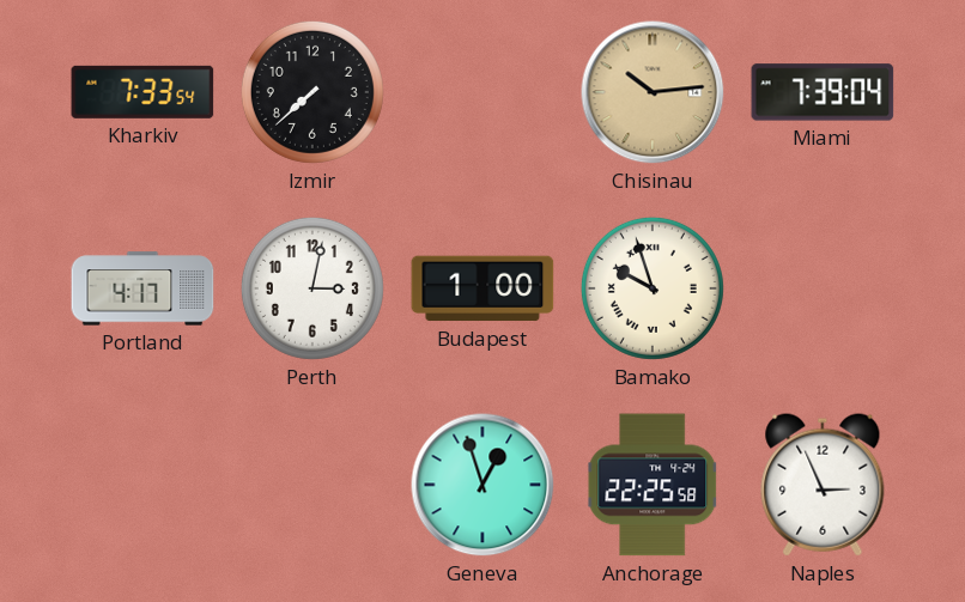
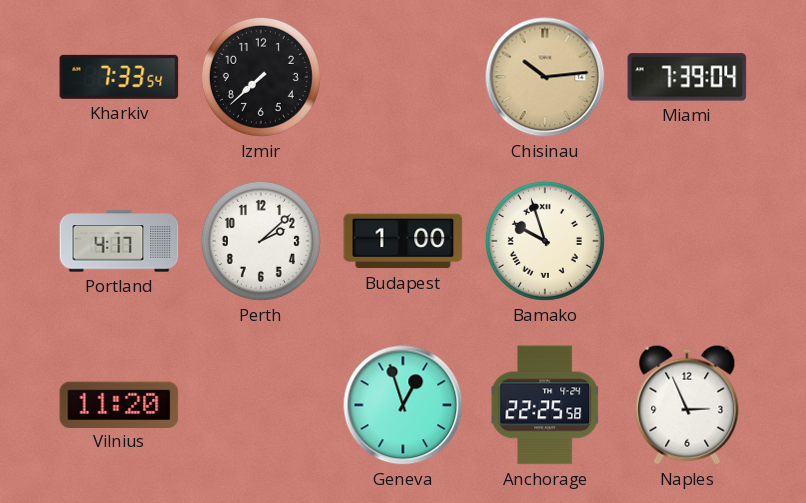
Perth: 3:02 -> 2:08 (261, 241)
Vilnius: none -> 11:20 (119, 404)
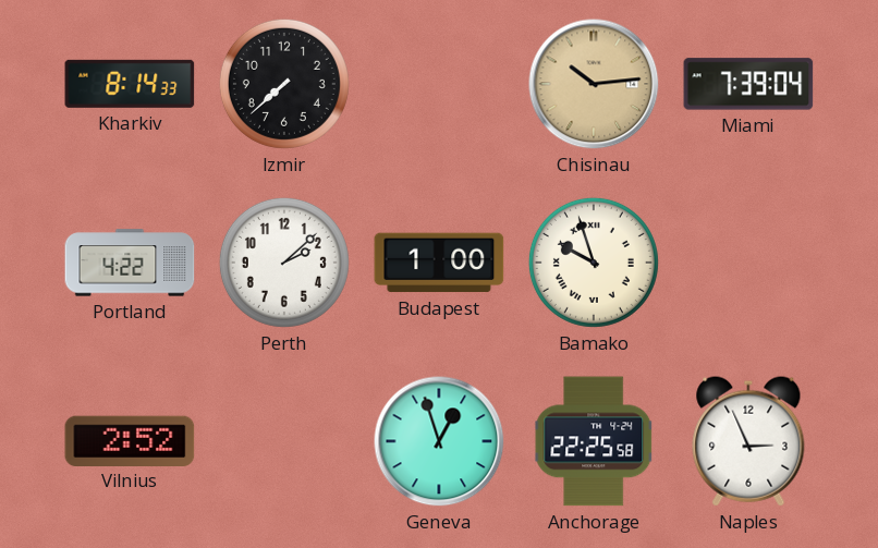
Kharkiv: 7:33 -> 8:14 (130, 84)
Portland: 4:17 -> 4:22 (130, 263)
Vilnius: 11:20 -> 2:52 (130, 440)
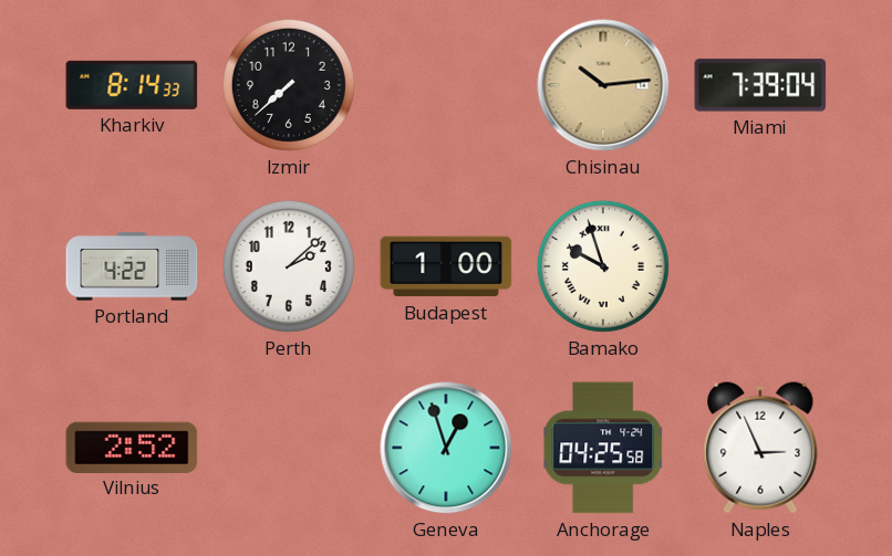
Anchorage: 22:25 -> 04:25 (603, 448)
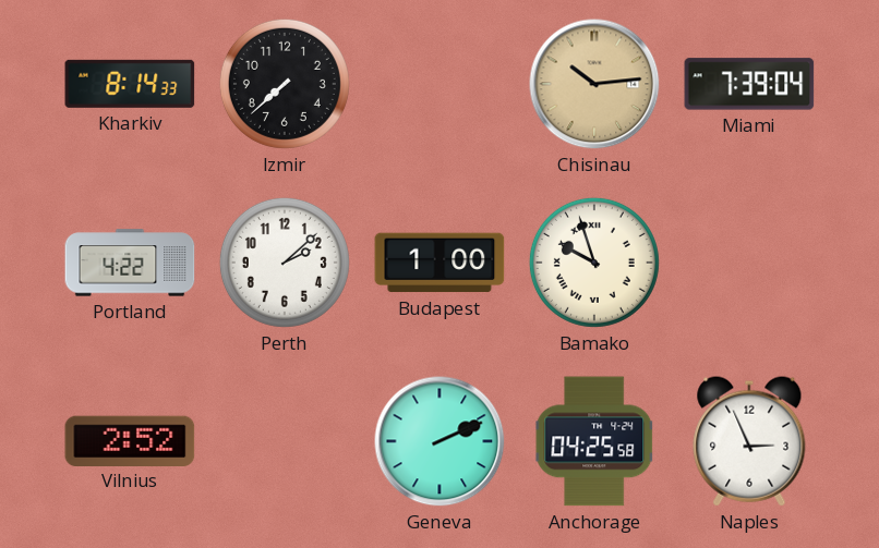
Geneva: 12:57 -> 2:11 (439, 441)
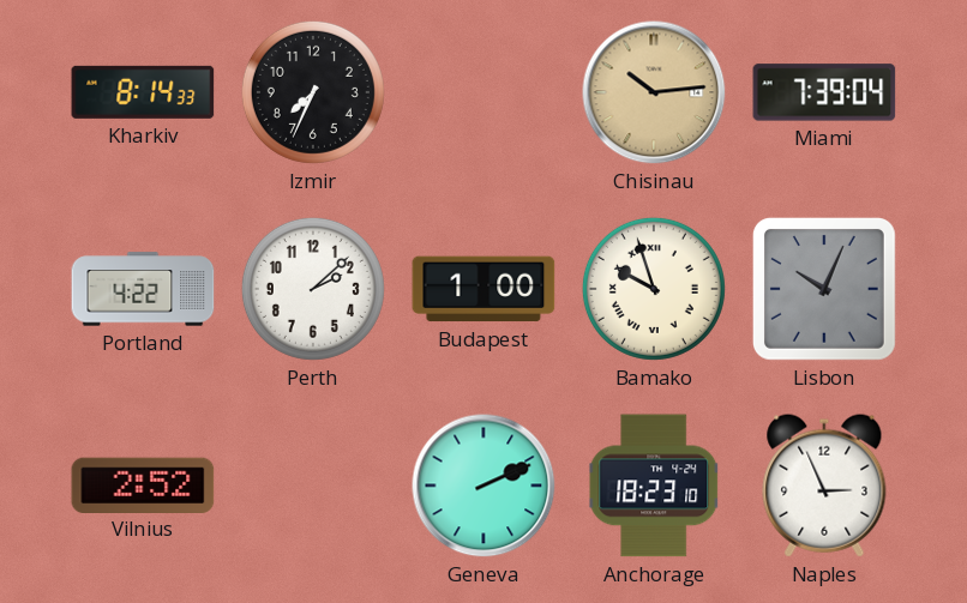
Izmir: 7:38 -> 7:34 (313, 92)
Lisbon: none -> 10:04 (824, 289)
Anchorage: 04:25 -> 18:23 (654, 486)
